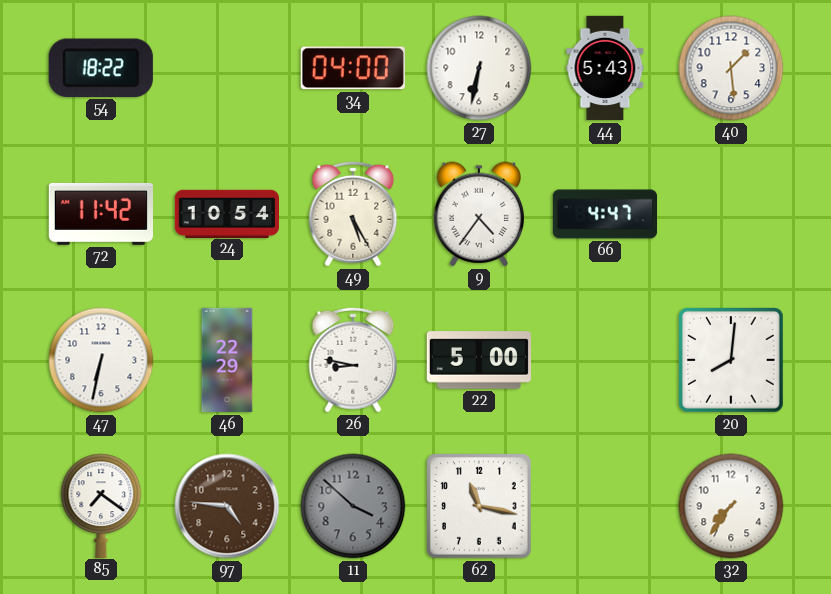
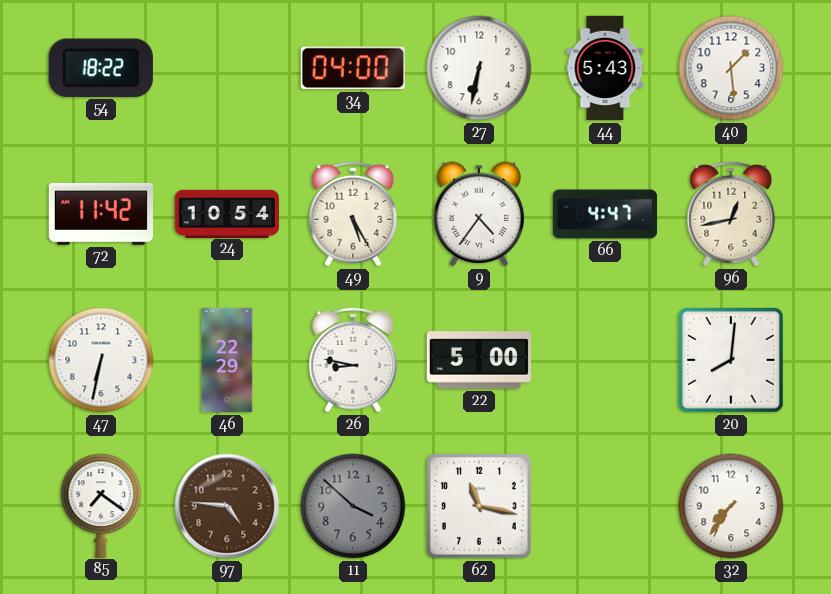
96: none -> 12:43 (731, 214)
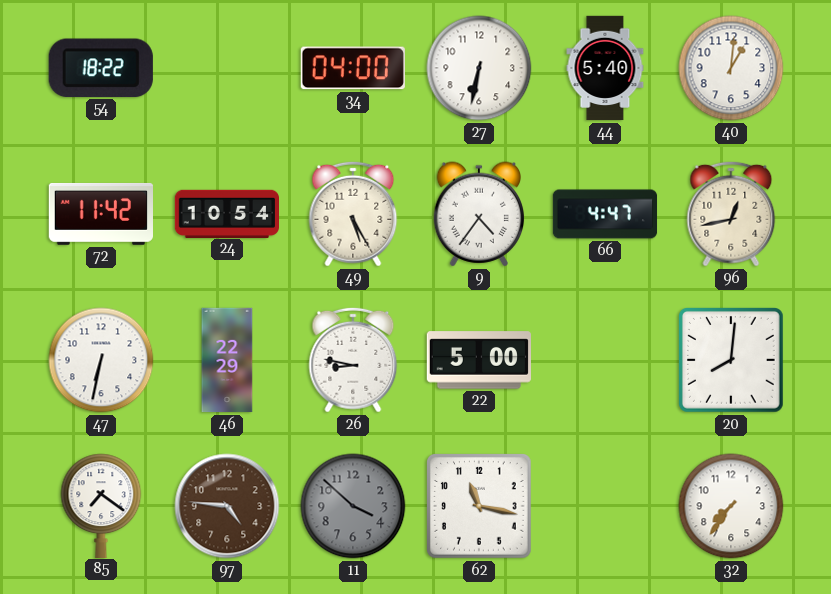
44: 5:43 -> 5:40 (605, 68)
40: 1:29 -> 1:01 (731, 68)
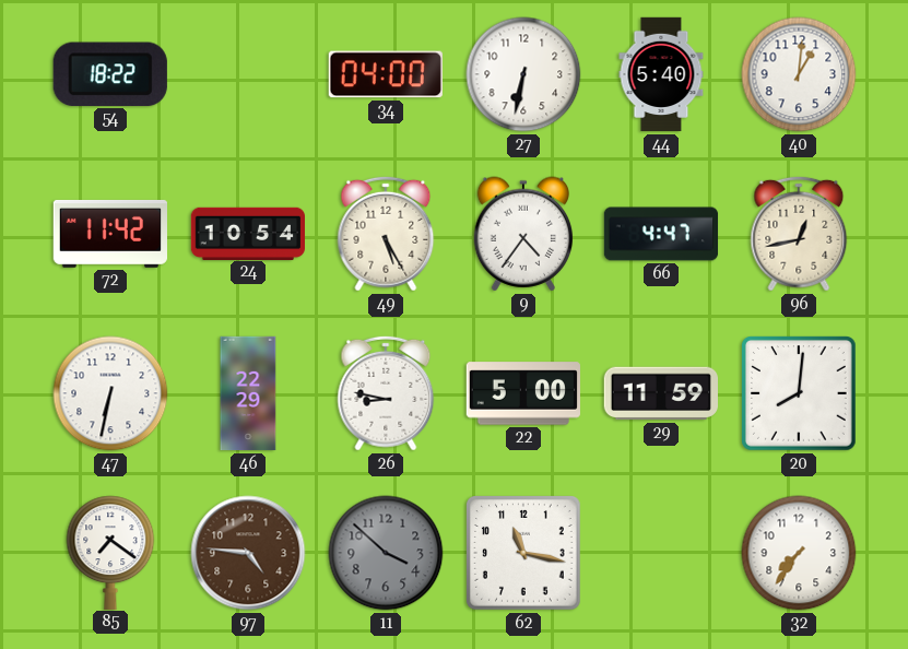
29: none -> 11:59 (660, 393)
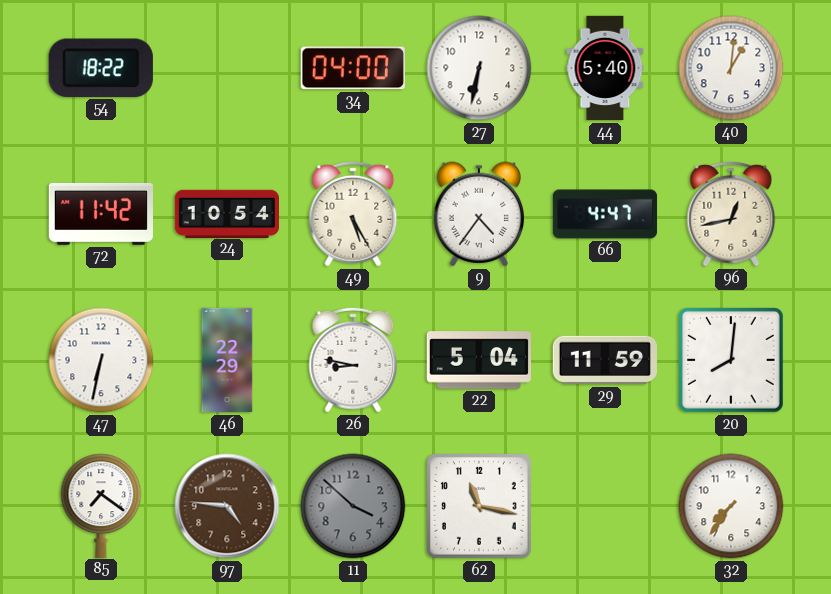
22: 5:00 -> 5:04 (478, 360)
